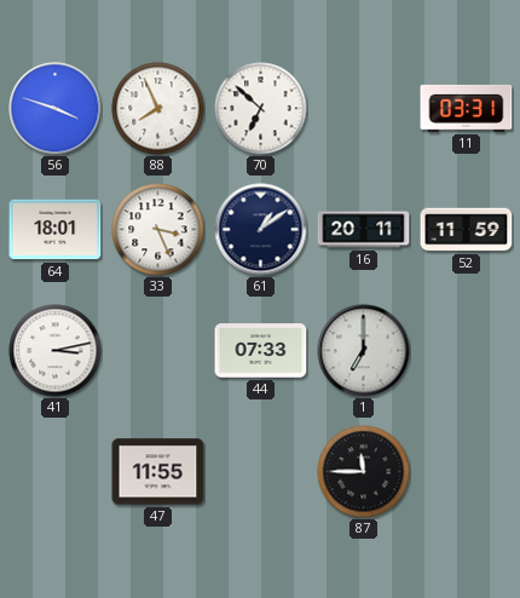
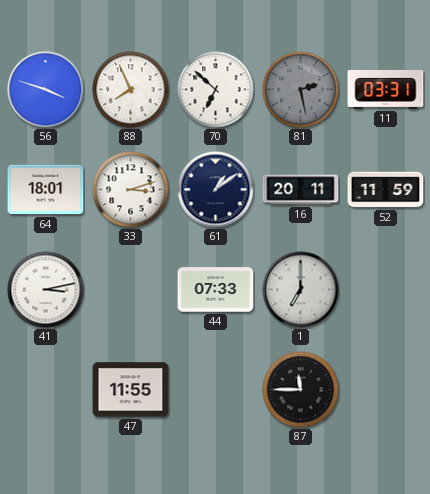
81: none -> 2:28 (301, 90)
33: 3:26 -> 3:12 (131, 190)
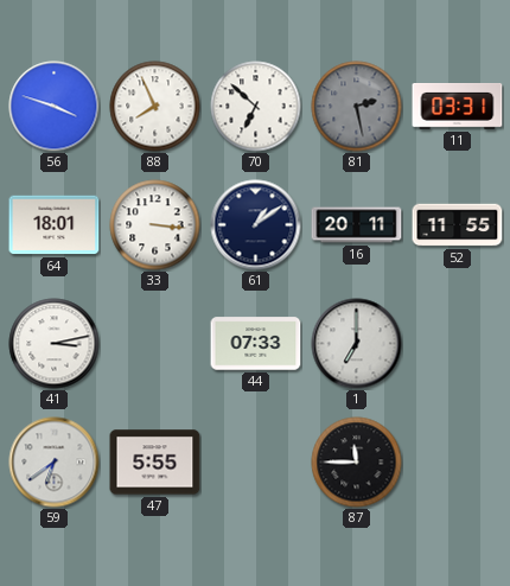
33: 3:12 -> 3:16 (155, 225)
52: 11:59 -> 11:55 (458, 225)
59: none -> 6:39 (55, 463)
47: 11:55 -> 5:55 (155, 463)
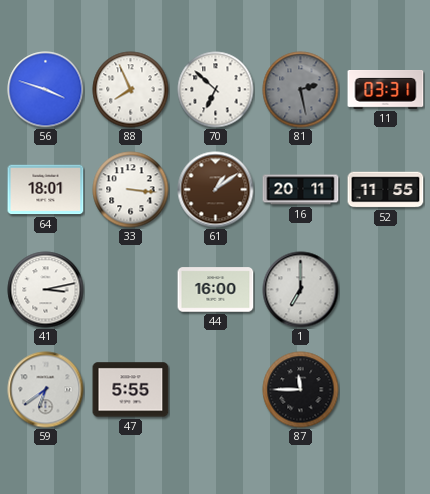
61 dial: navy -> brown (216, 190)
44: 07:33 -> 16:00 (216, 290)
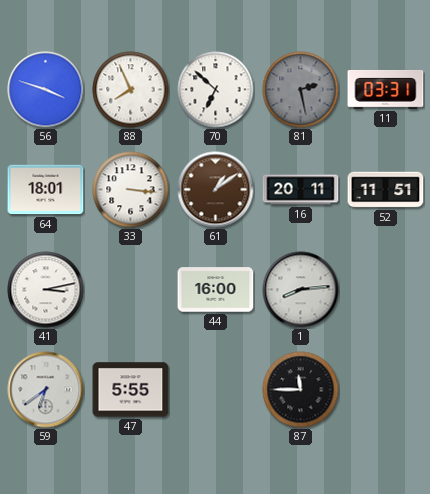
52: 11:55 -> 11:51 (386, 190)
1: 7:00 -> 8:14 (301, 290)
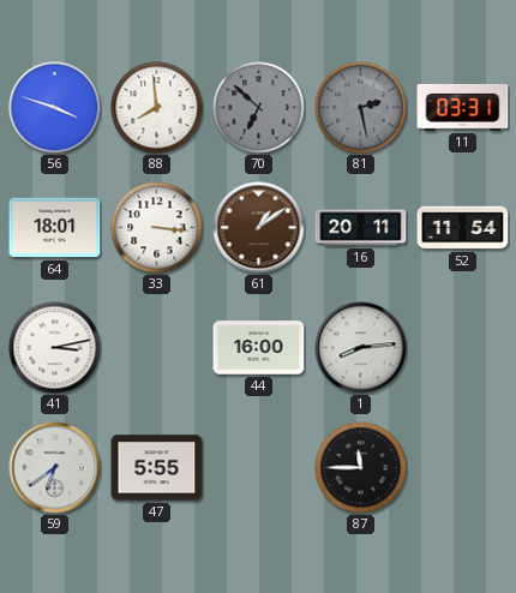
88: 7:56 -> 7:59 (157, 108)
70 dial: white -> grey (259, 108)
52: 11:51 -> 11:54 (463, 228)
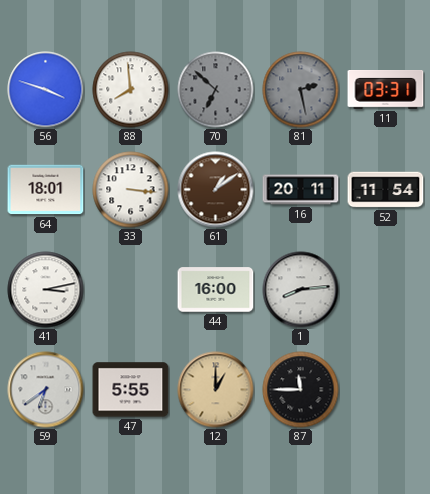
12: none -> 1:00 (216, 390)
